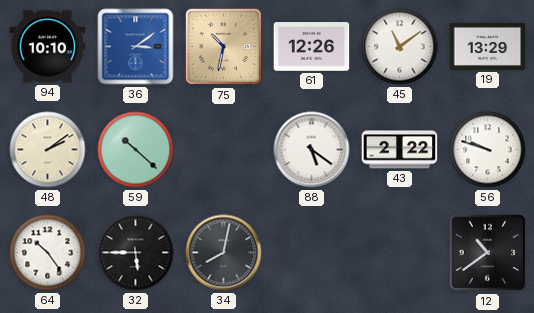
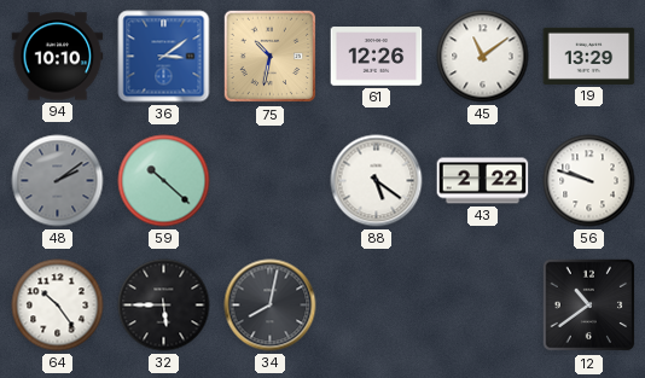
48 dial: cream -> grey (58, 181)
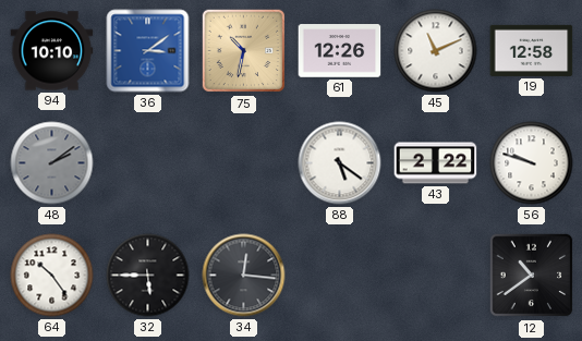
45: 11:09 -> 11:11 (436, 51)
19: 13:29 -> 12:58 (532, 50)
59: 10:22 -> none (164, 181)
34: 8:02 -> 12:16 (244, 276)
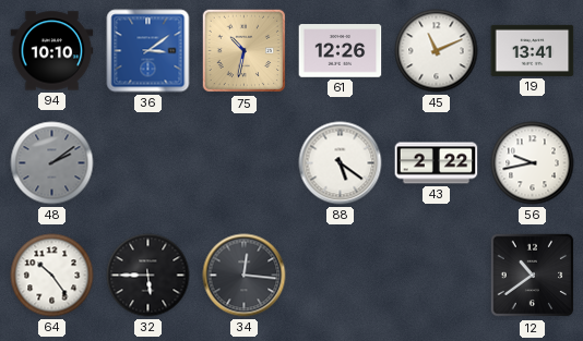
19: 12:58 -> 13:41 (533, 50)
56: 9:48 -> 9:43 (533, 163)
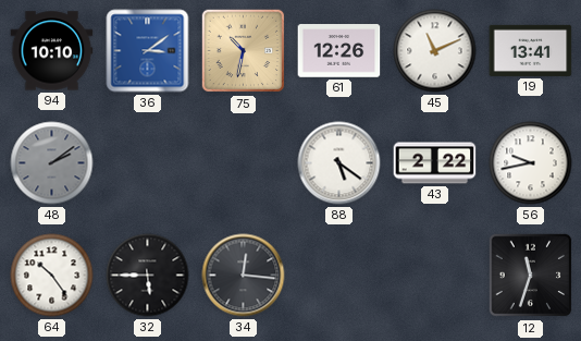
12: 10:39 -> 11:33 (531, 276)
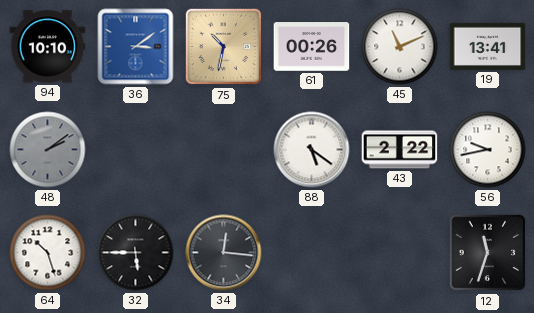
61: 12:26 -> 00:26 (312, 47)
64: 10:24 -> 10:27 (48, 253)
